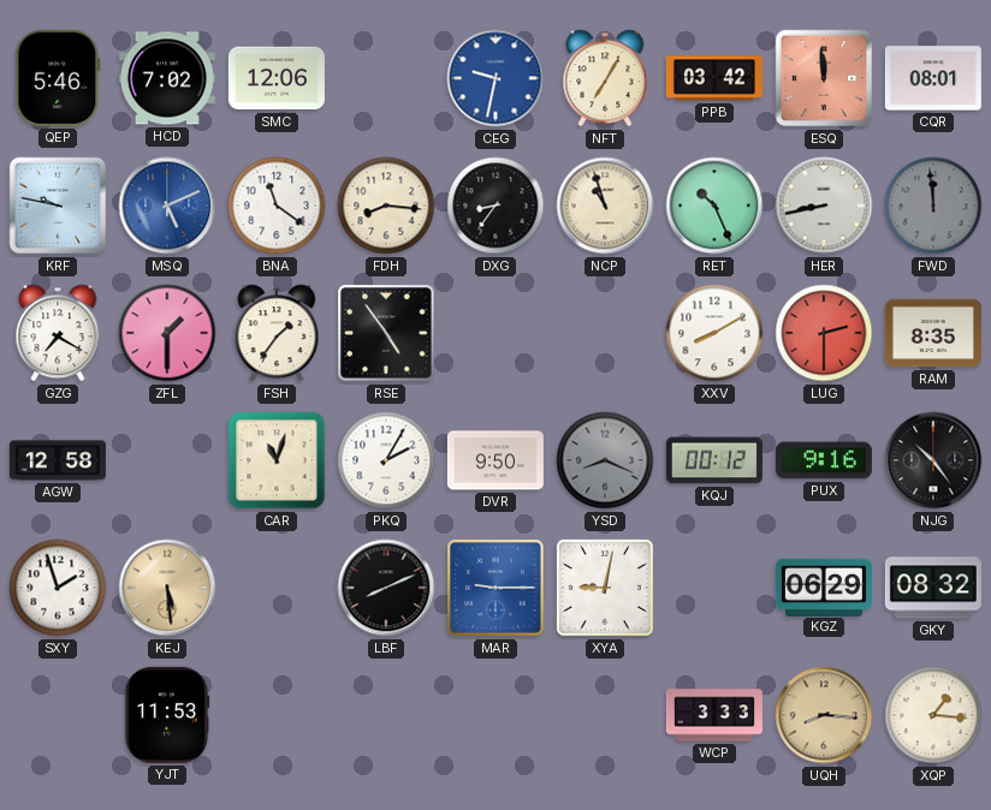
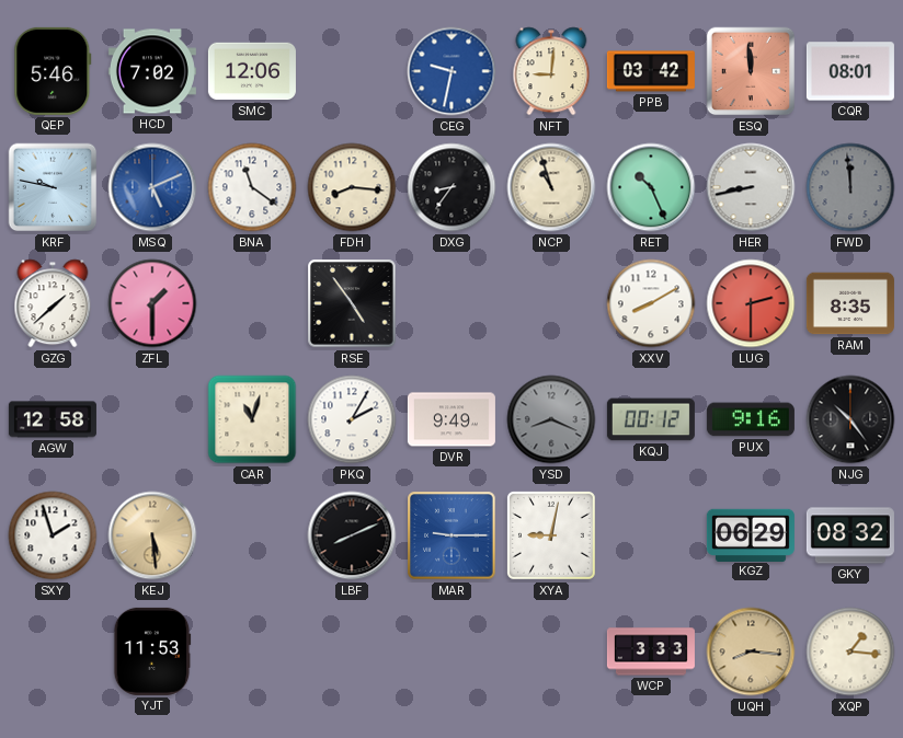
NFT: 7:05 -> 9:01 (551, 71)
GZG: 7:20 -> 1:38 (53, 303)
FSH: 1:36 -> none (277, 333)
DVR: 9:50 -> 9:49 (451, 419)
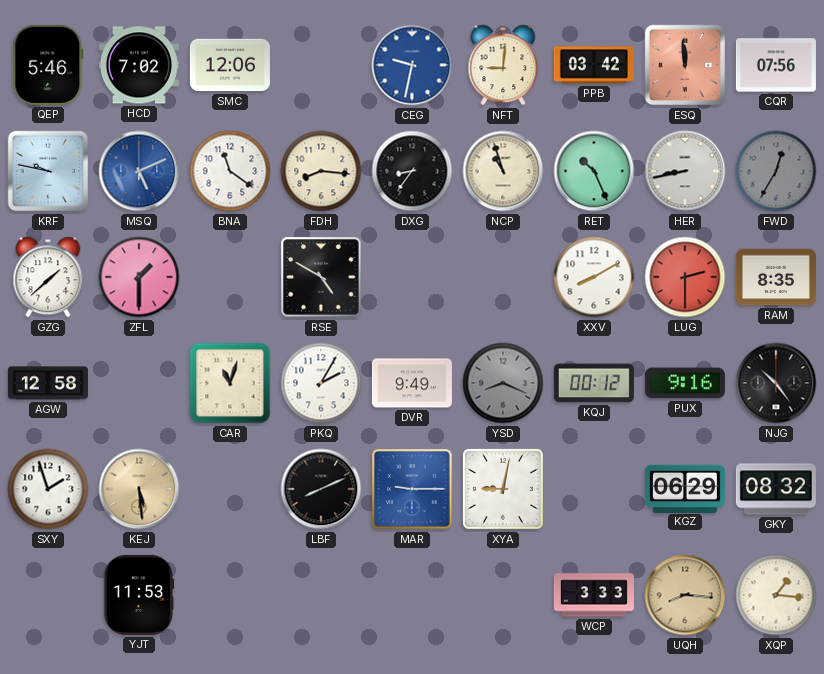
CQR: 08:01 -> 07:56 (776, 65)
FWD: 11:59 -> 12:35 (776, 171)
RSE: 4:54 -> 4:50 (321, 277)
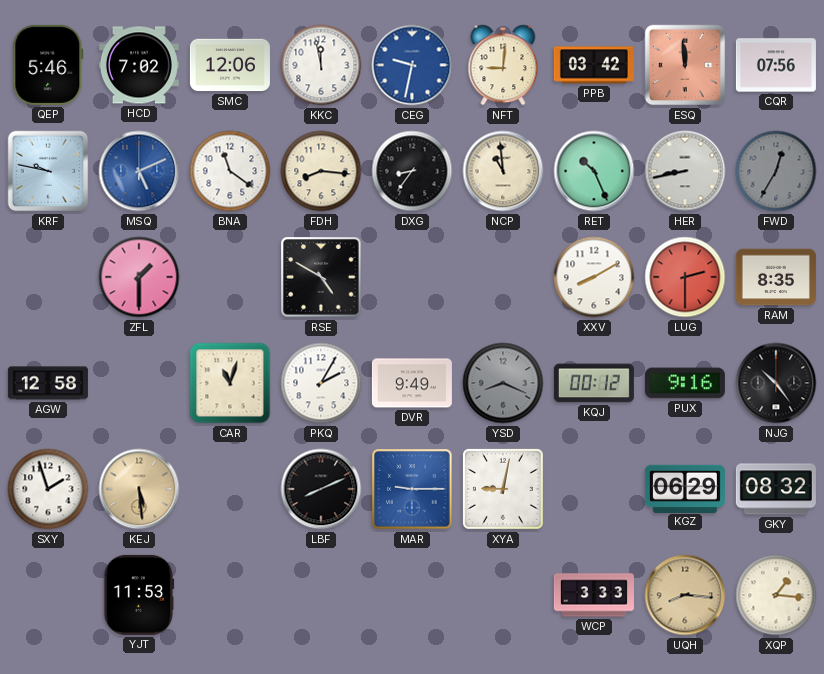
KKC: none -> 11:58 (321, 65)
NCP: 10:57 -> 10:59 (503, 171)
GZG: 1:38 -> none (48, 277)
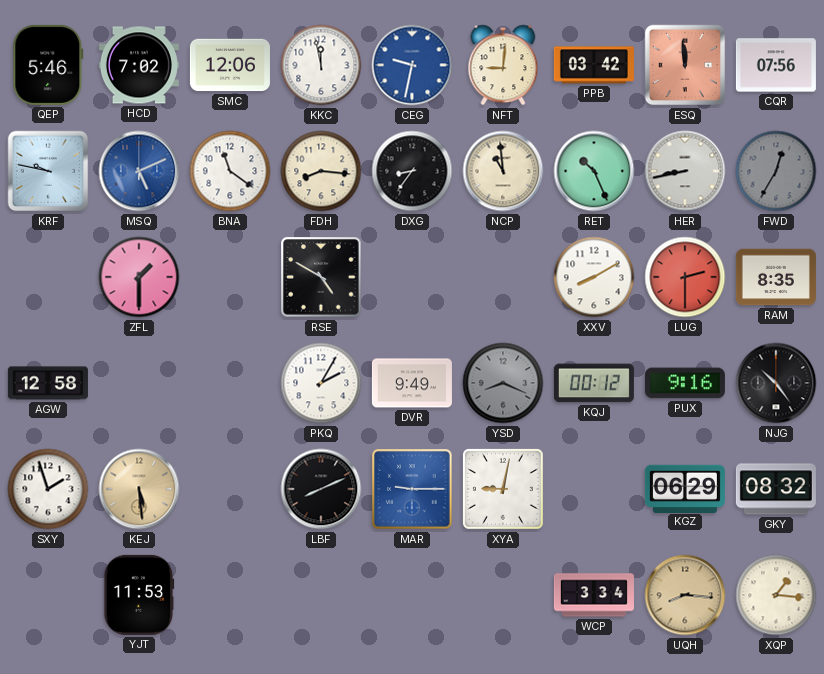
CAR: 11:03 -> none (230, 383)
WCP: 3:33 -> 3:34 (594, 595)
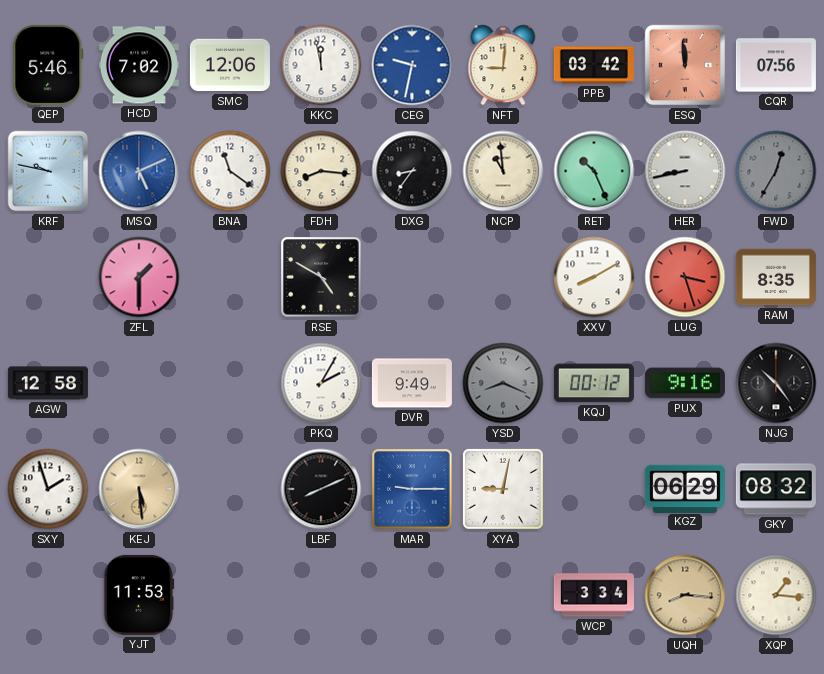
LUG: 2:30 -> 3:27 (685, 277)
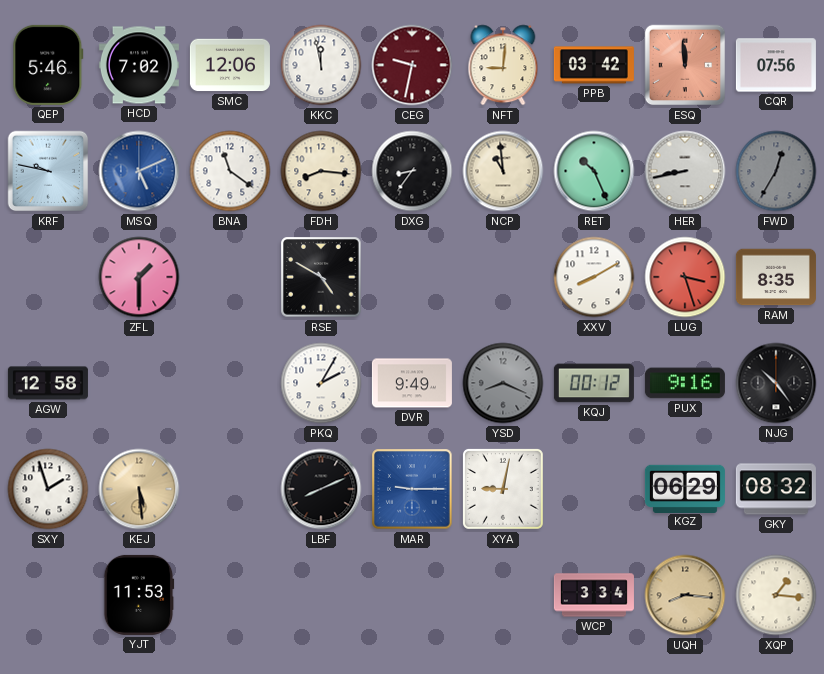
CEG dial: blue -> burgundy (412, 65)
